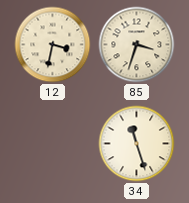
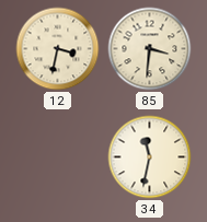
85: 3:33 -> 3:31 (150, 49)
34: 11:27 -> 11:32 (150, 157)
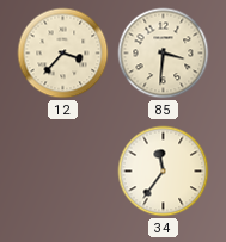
12: 3:32 -> 3:37 (63, 54)
34: 11:32 -> 11:36 (164, 172)
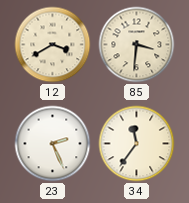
12: 3:37 -> 3:40 (53, 45)
23: none -> 2:26 (53, 144)
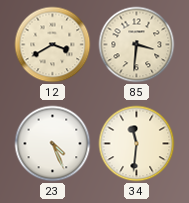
23: 2:26 -> 4:26 (53, 144)
34: 11:36 -> 11:31 (137, 144)
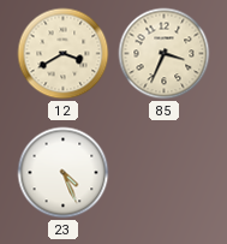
85: 3:31 -> 3:34 (165, 54)
34: 11:31 -> none (137, 144)
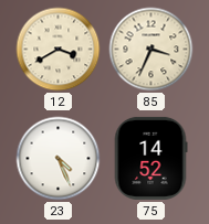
75: none -> 14:52 (150, 158)
